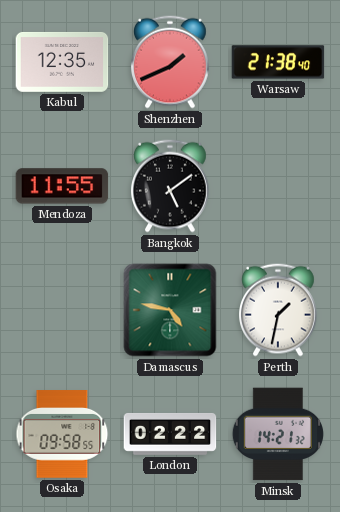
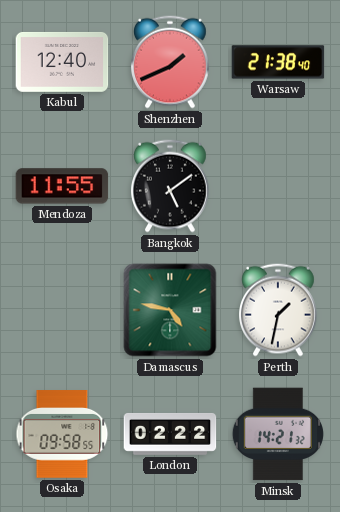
Kabul: 12:35 -> 12:40 (62, 62)
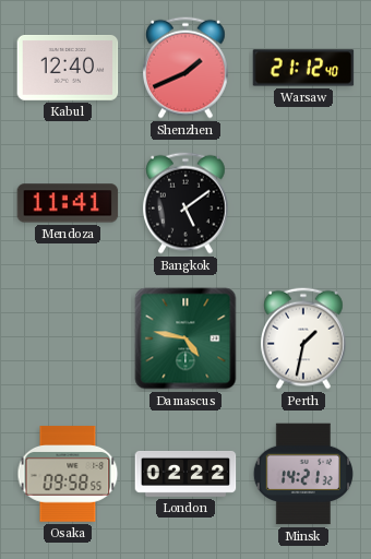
Warsaw: 21:38 -> 21:12 (303, 68)
Mendoza: 11:55 -> 11:41 (68, 203)
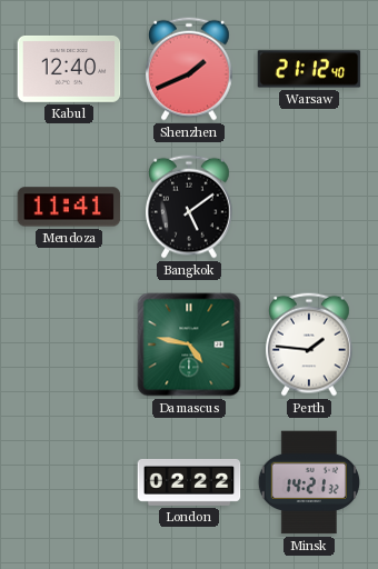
Perth: 1:32 -> 1:46 (310, 345)
Osaka: 09:58 -> none (68, 474)
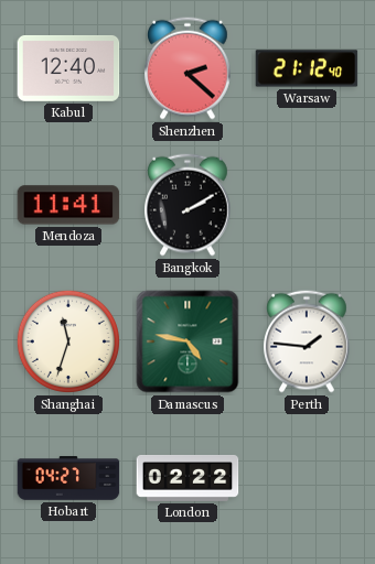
Shenzhen: 1:41 -> 2:22 (189, 68)
Bangkok: 5:09 -> 2:10 (189, 205)
Shanghai: none -> 11:33 (68, 341)
Hobart: none -> 04:27 (68, 478)
Minsk: 14:21 -> none (309, 482)
